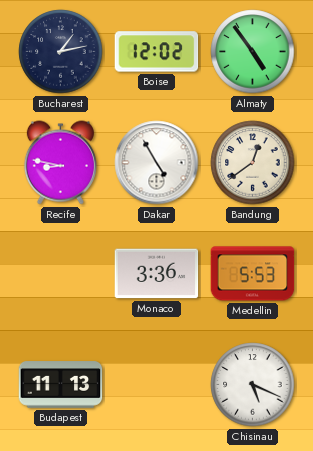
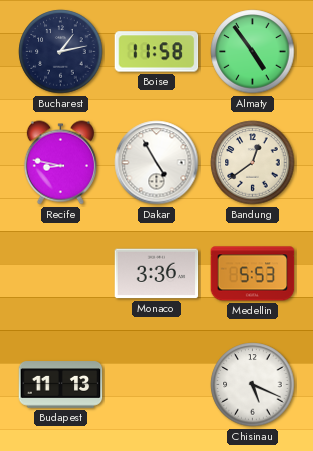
Boise: 12:02 -> 11:58 (157, 52)
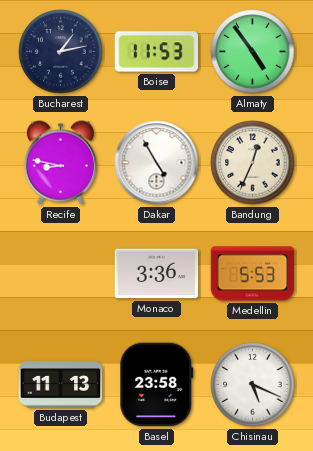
Boise: 11:58 -> 11:53 (157, 52)
Bandung: 12:39 -> 12:34 (253, 163)
Basel: none -> 23:58 (157, 385)
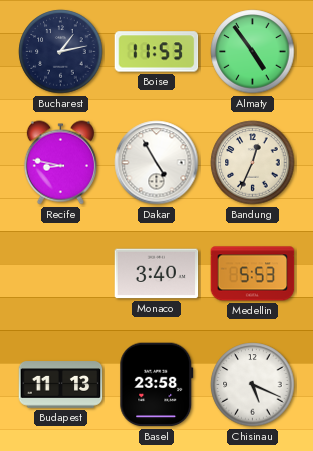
Monaco: 3:36 -> 3:40 (157, 274)
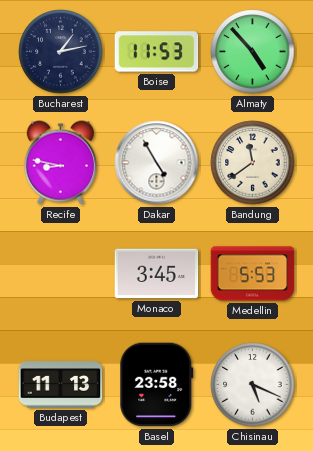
Almaty: 4:54 -> 4:53 (253, 52)
Bandung: 12:34 -> 11:39 (253, 163)
Monaco: 3:40 -> 3:45 (157, 274)
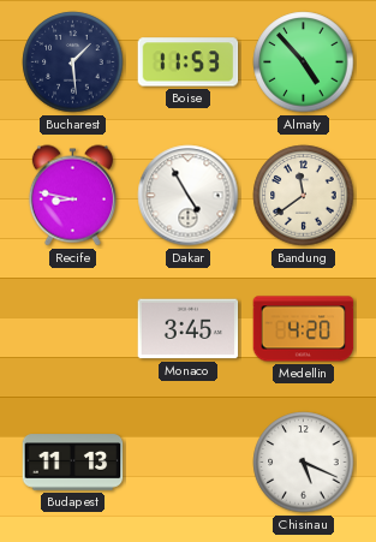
Bucharest: 1:13 -> 1:29 (73, 62)
Medellin: 5:53 -> 4:20 (304, 329)
Basel: 23:58 -> none (157, 385)
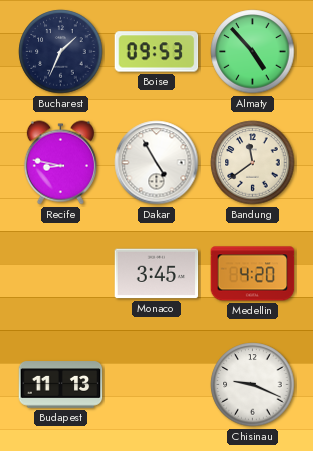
Bucharest: 1:29 -> 1:34 (61, 52)
Boise: 11:53 -> 09:53 (157, 52)
Chisinau: 5:19 -> 9:19 (253, 385)
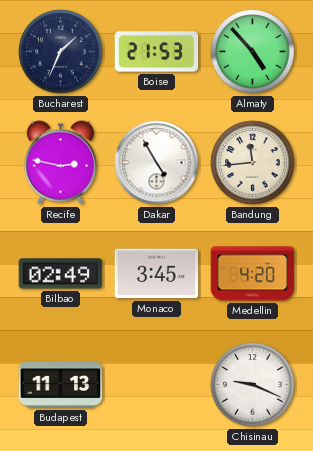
Boise: 09:53 -> 21:53 (157, 52)
Recife: 8:47 -> 2:47 (60, 163)
Bandung: 11:39 -> 11:44 (253, 163)
Bilbao: none -> 02:49 (61, 274)
